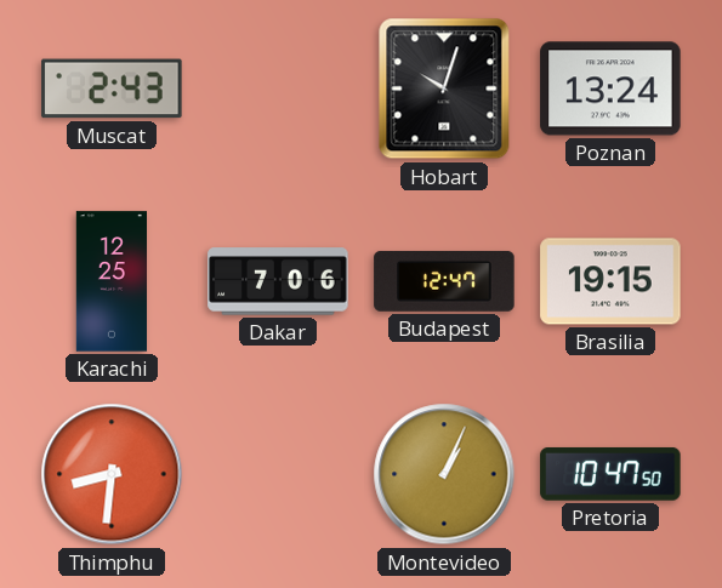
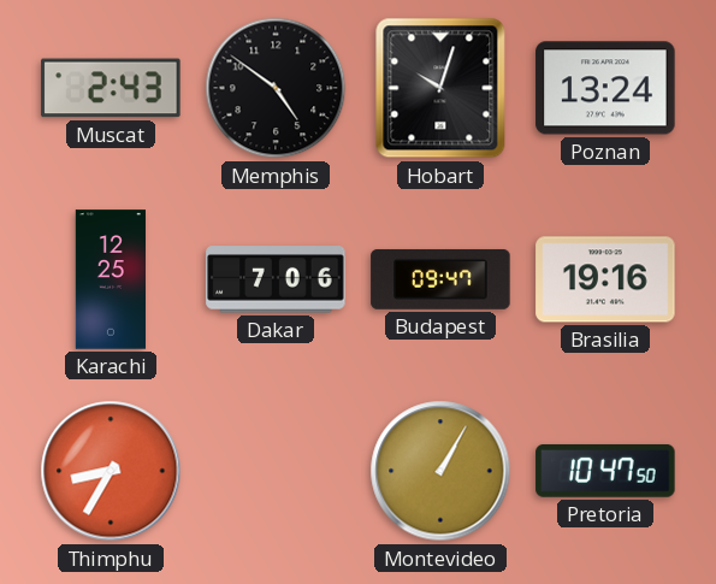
Memphis: none -> 4:51 (276, 88)
Budapest: 12:47 -> 09:47 (440, 279)
Brasilia: 19:15 -> 19:16 (605, 279)
Thimphu: 8:31 -> 8:35 (111, 471)
Montevideo: 1:04 -> 1:05 (440, 471)
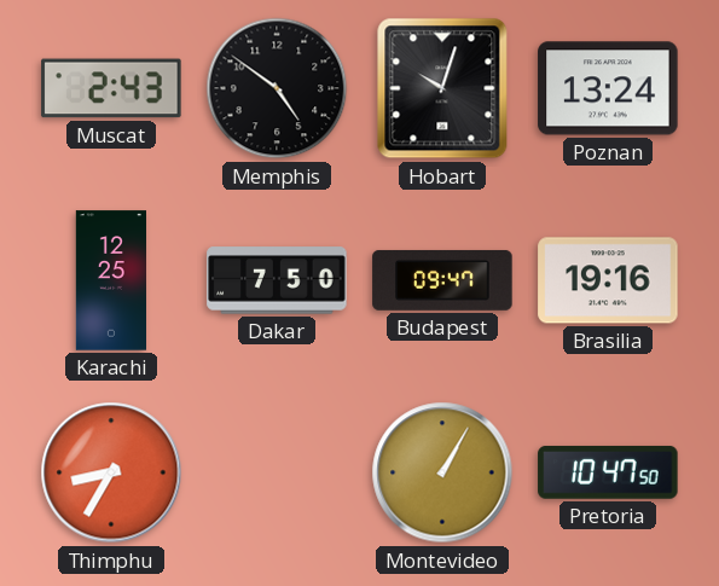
Dakar: 7:06 -> 7:50 (277, 280)
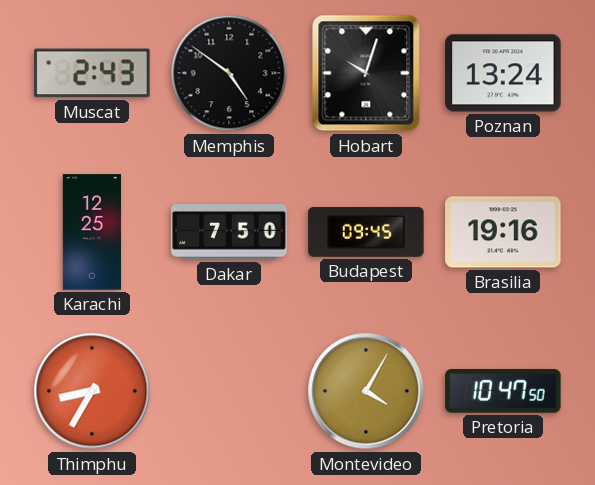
Budapest: 09:47 -> 09:45 (366, 232)
Montevideo: 1:05 -> 4:05 (366, 391)
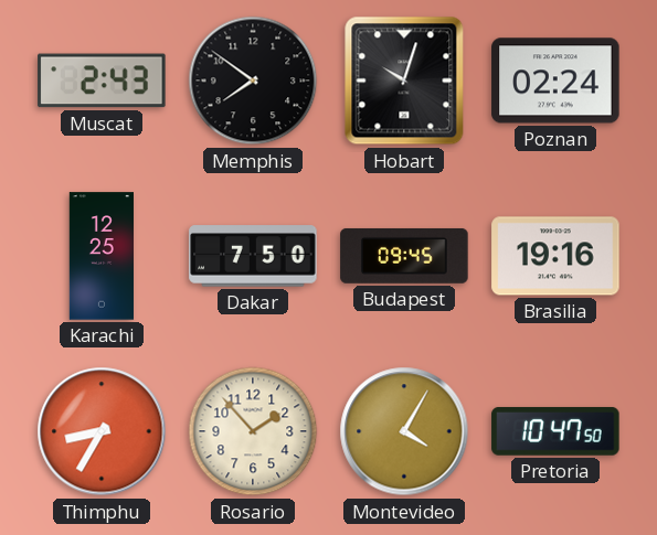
Memphis: 4:51 -> 7:51 (253, 81)
Poznan: 13:24 -> 02:24 (555, 81)
Rosario: none -> 1:53 (253, 431)
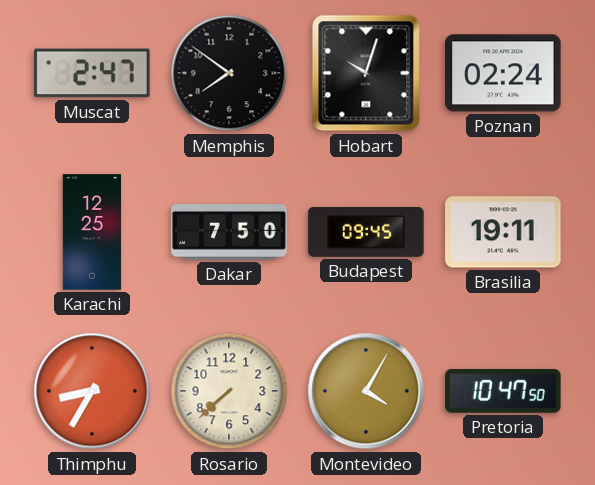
Muscat: 2:43 -> 2:47 (92, 73)
Brasilia: 19:16 -> 19:11 (503, 232)
Rosario: 1:53 -> 7:38 (229, 391)
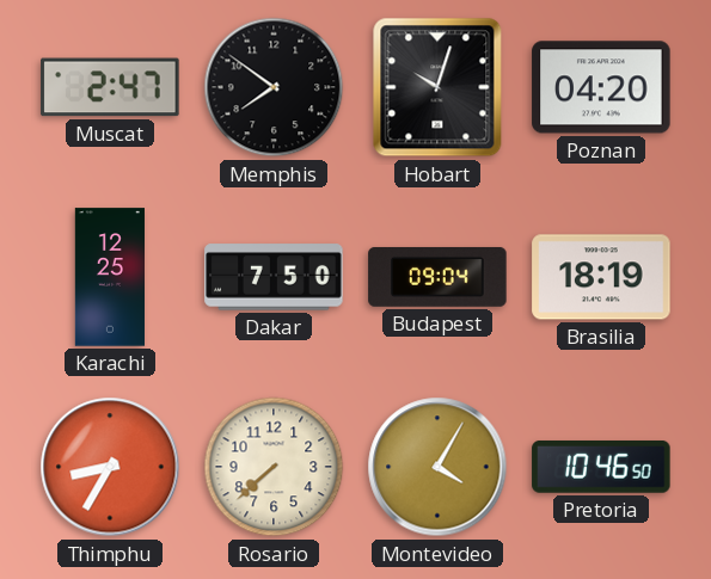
Poznan: 02:24 -> 04:20 (601, 87)
Budapest: 09:45 -> 09:04 (437, 277)
Brasilia: 19:11 -> 18:19 (601, 277)
Pretoria: 10:47 -> 10:46 (601, 467)
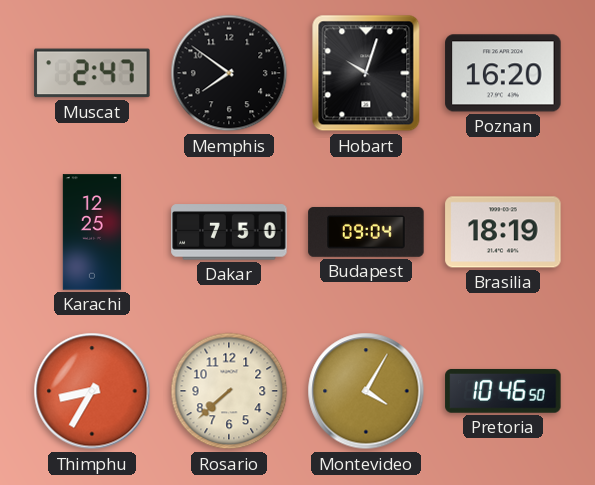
Poznan: 04:20 -> 16:20 (503, 73)
